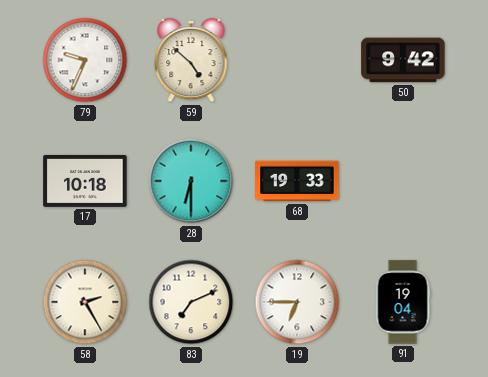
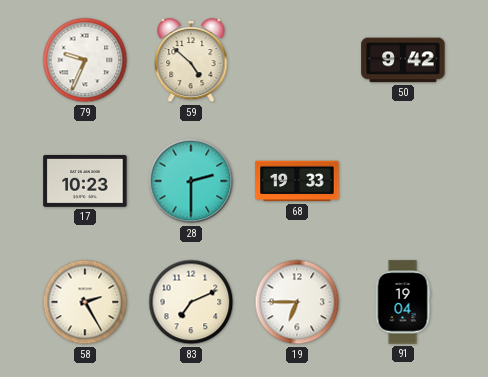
17: 10:18 -> 10:23 (85, 181)
28: 6:30 -> 2:30 (191, 181)
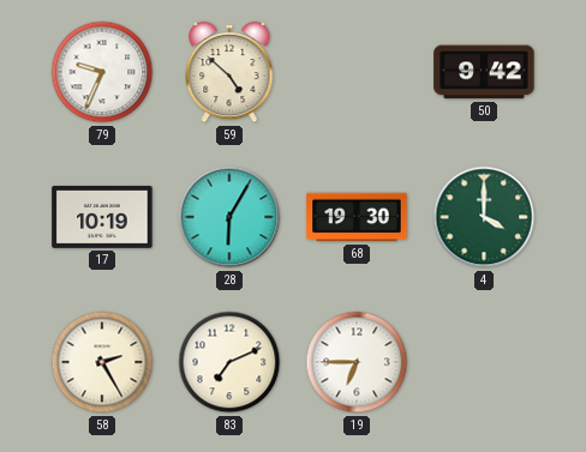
17: 10:23 -> 10:19 (102, 217)
28: 2:30 -> 6:05 (229, 217)
68: 19:33 -> 19:30 (357, 217)
4: none -> 4:00 (484, 217)
91: 19:04 -> none (403, 302)
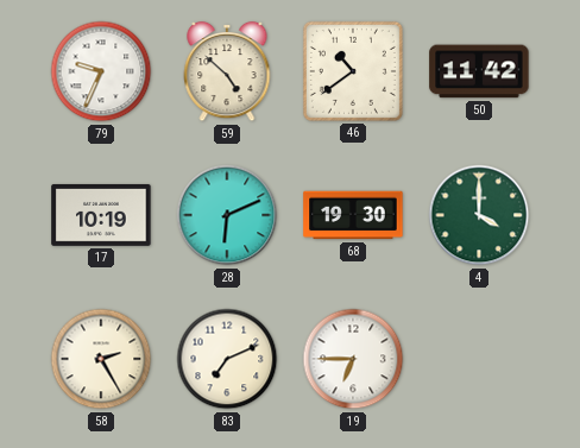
46: none -> 10:39 (353, 71)
50: 9:42 -> 11:42 (479, 71)
28: 6:05 -> 6:11 (227, 215)
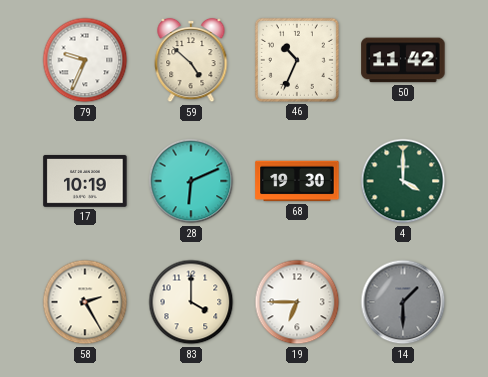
46: 10:39 -> 10:34 (297, 60)
83: 7:11 -> 4:00 (191, 302)
14: none -> 1:30 (403, 302)
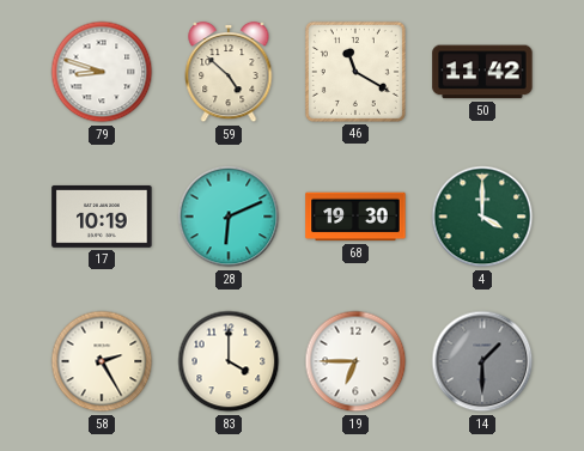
79: 9:34 -> 8:48 (102, 72)
46: 10:34 -> 11:20 (355, 72)
